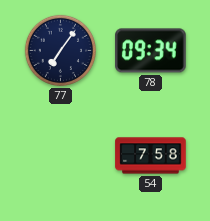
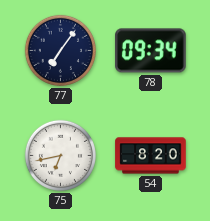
75: none -> 6:43 (60, 155)
54: 7:58 -> 8:20 (151, 156)
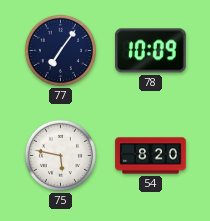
78: 09:34 -> 10:09 (151, 51)
75: 6:43 -> 5:47 (60, 155)
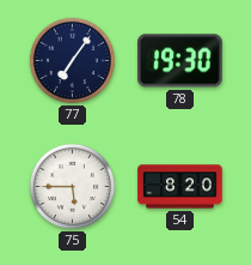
78: 10:09 -> 19:30 (180, 61)
75: 5:47 -> 5:45 (72, 186)
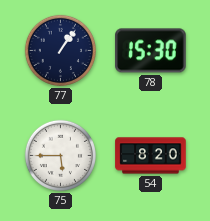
77: 7:06 -> 1:06 (60, 50)
78: 19:30 -> 15:30 (151, 51)
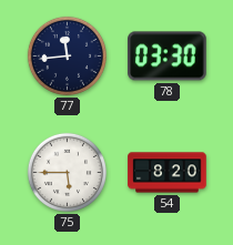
77: 1:06 -> 11:44 (67, 55)
78: 15:30 -> 03:30 (168, 57)
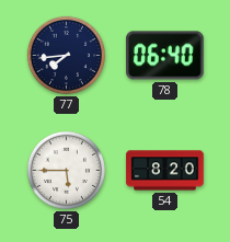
77: 11:44 -> 7:44 (66, 55)
78: 03:30 -> 06:40 (165, 56)
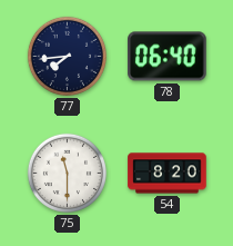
75: 5:45 -> 11:30 (67, 173)
